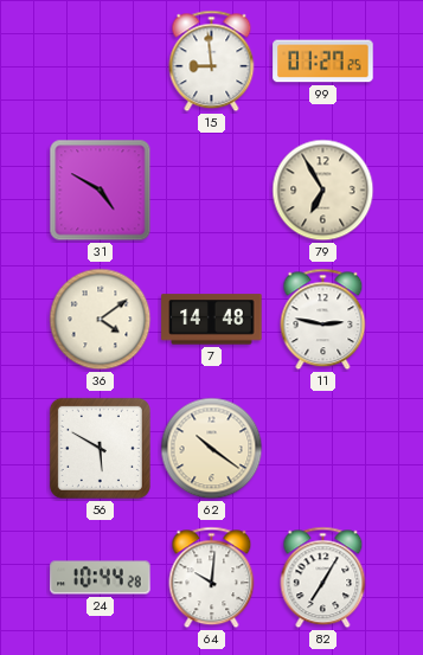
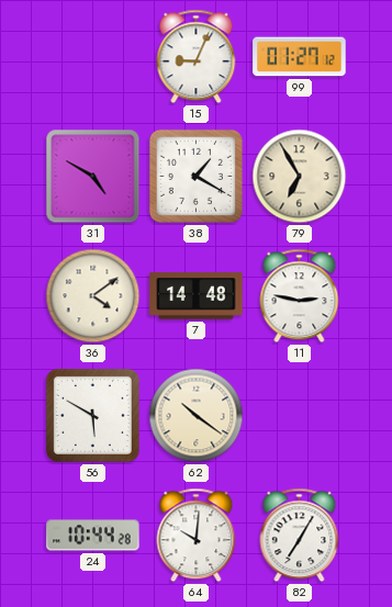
15: 8:59 -> 9:04 (197, 57)
99: 01:27:25 -> 01:27:12 (300, 57)
38: none -> 1:20 (195, 176)
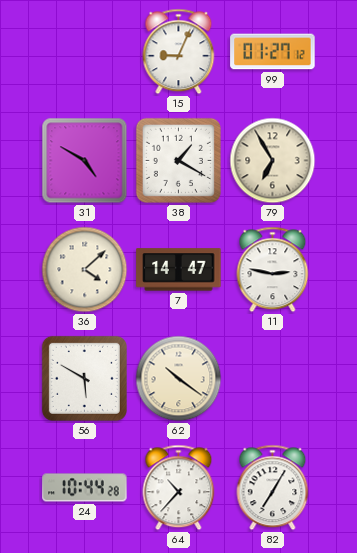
36: 4:09 -> 4:08 (85, 270)
7: 14:48 -> 14:47 (179, 270)
64: 10:01 -> 10:37 (179, 488)
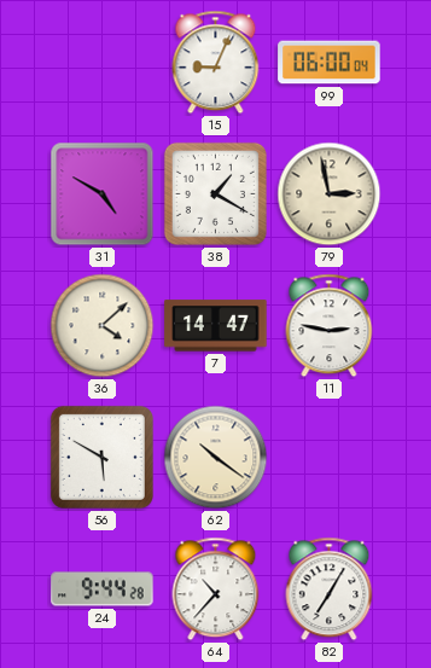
99: 01:27 -> 06:00 (330, 63)
79: 6:55 -> 2:58 (330, 194)
24: 10:44 -> 9:44 (103, 589)
